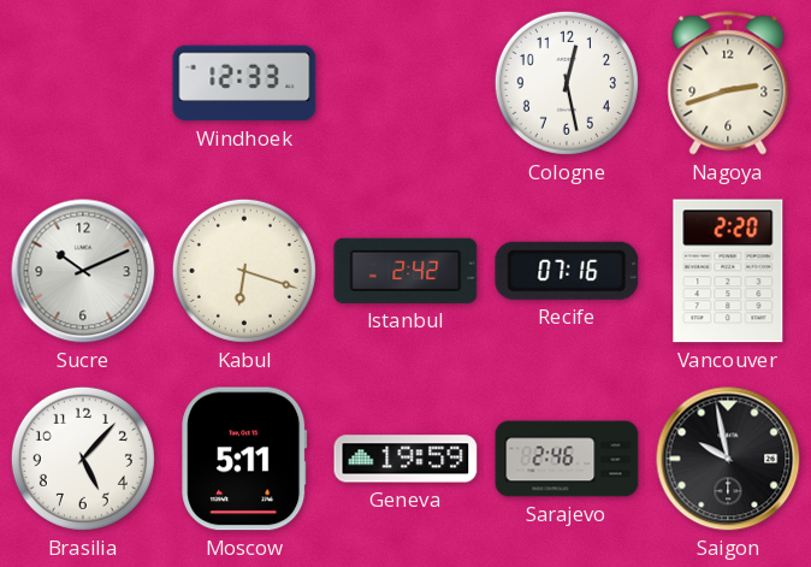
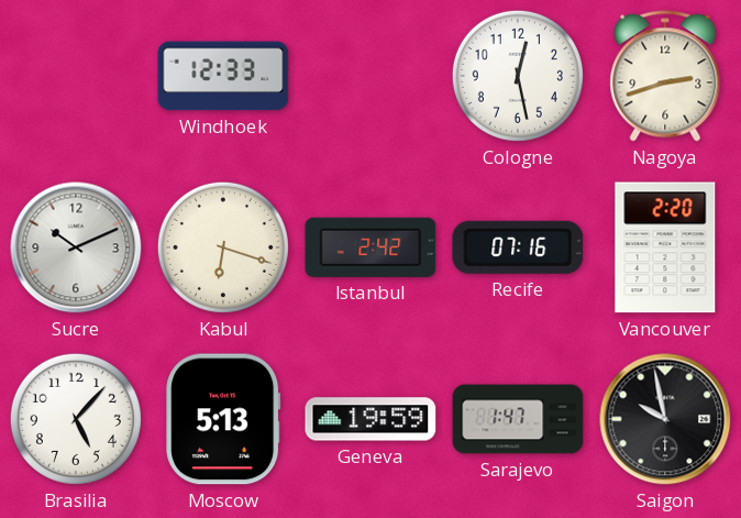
Moscow: 5:11 -> 5:13 (223, 419)
Sarajevo: 2:46 -> 1:47 (518, 419)
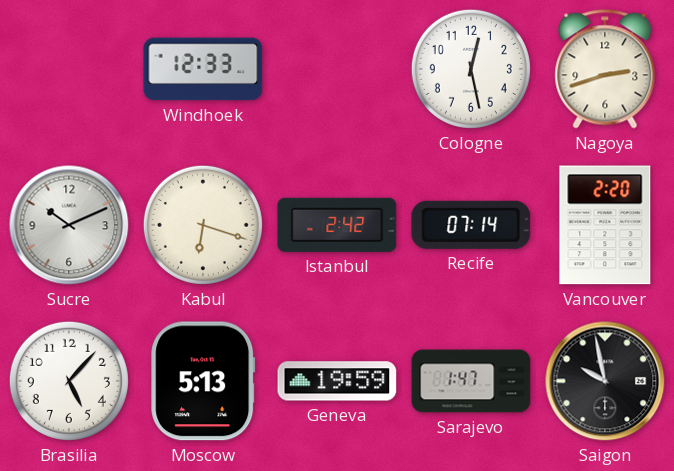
Recife: 07:16 -> 07:14 (471, 225)
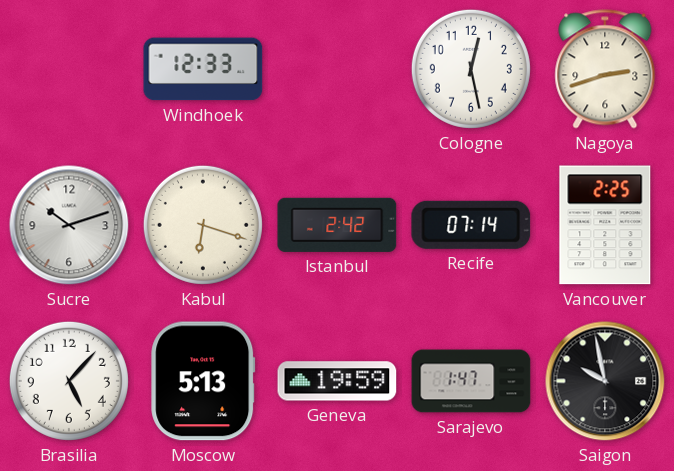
Sucre: 10:11 -> 10:12 (69, 225)
Vancouver: 2:20 -> 2:25 (605, 225)
